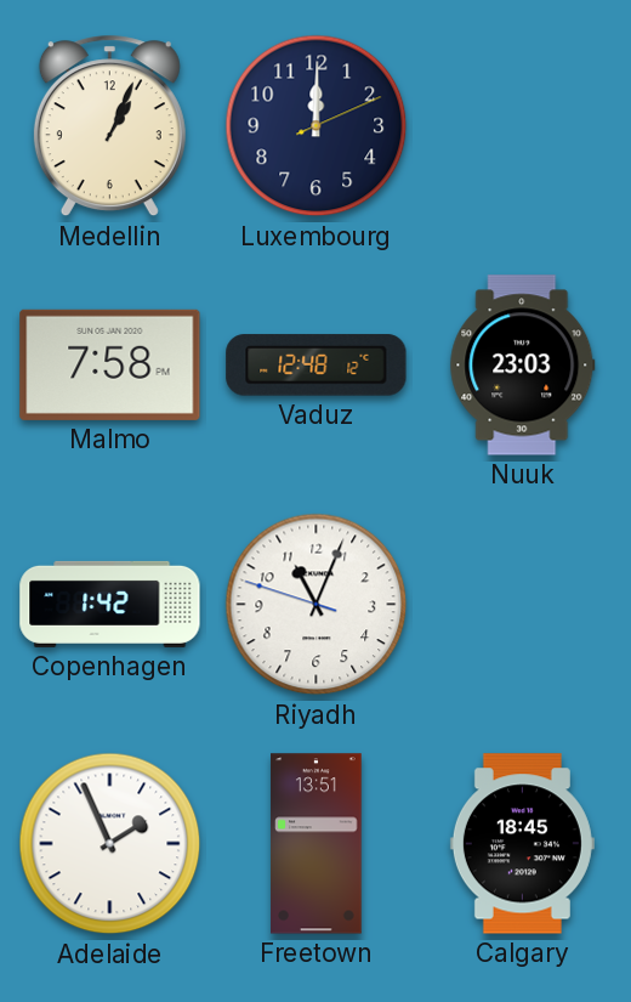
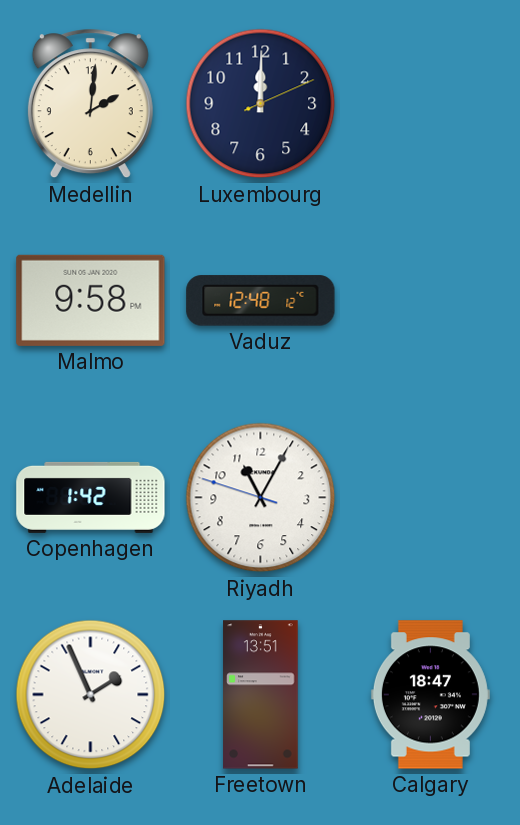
Medellin: 1:04 -> 2:01 (90, 104)
Malmo: 7:58 -> 9:58 (91, 300)
Nuuk: 23:03 -> none (523, 366)
Riyadh: 11:03 -> 11:04 (261, 498)
Calgary: 18:45 -> 18:47 (430, 695)
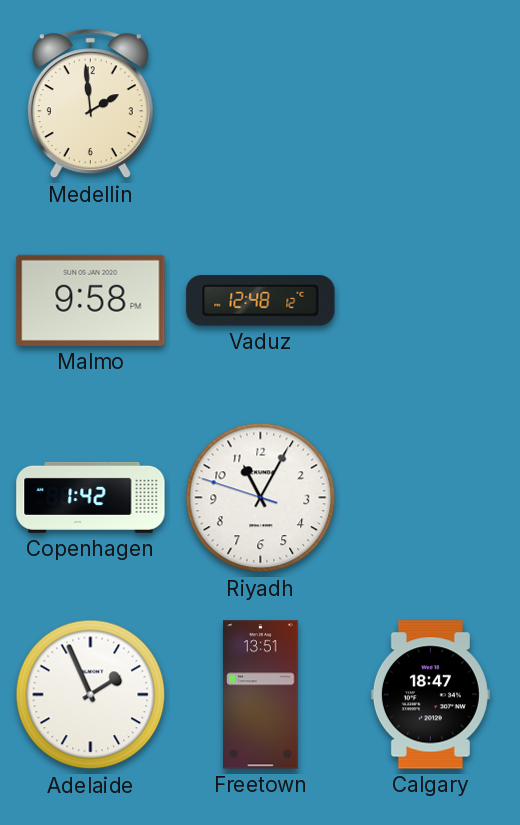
Medellin: 2:01 -> 1:59 (90, 104)
Luxembourg: 12:00 -> none (261, 104)
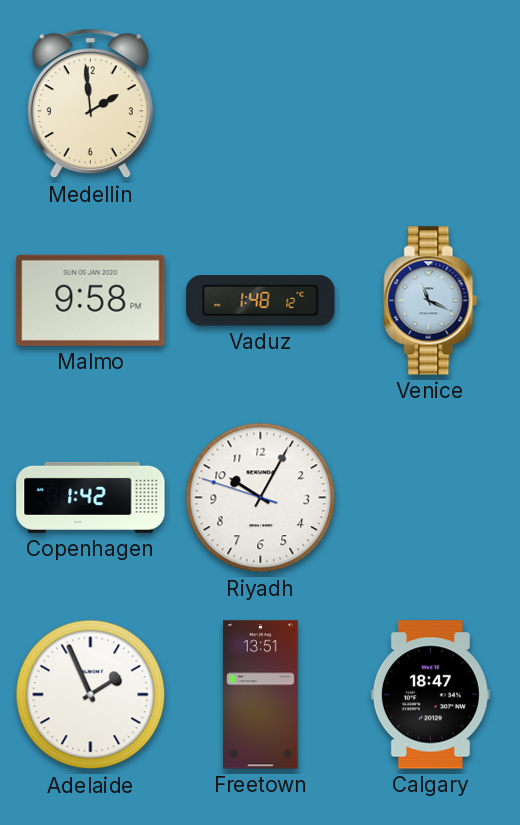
Vaduz: 12:48 -> 1:48 (261, 301)
Venice: none -> 11:19 (431, 301)
Riyadh: 11:04 -> 10:04 (261, 498)
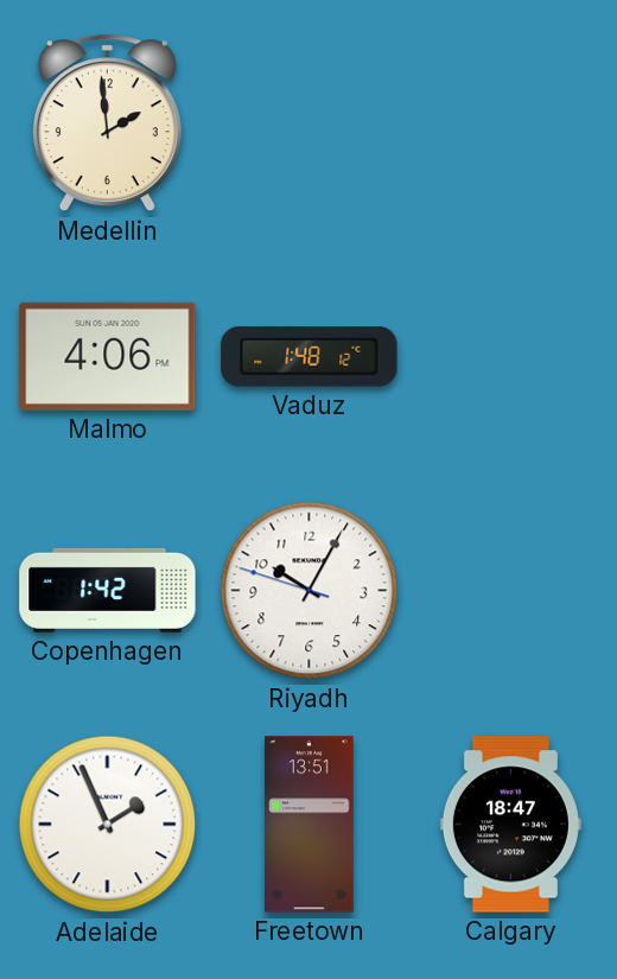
Malmo: 9:58 -> 4:06 (108, 356)
Venice: 11:19 -> none (431, 301)
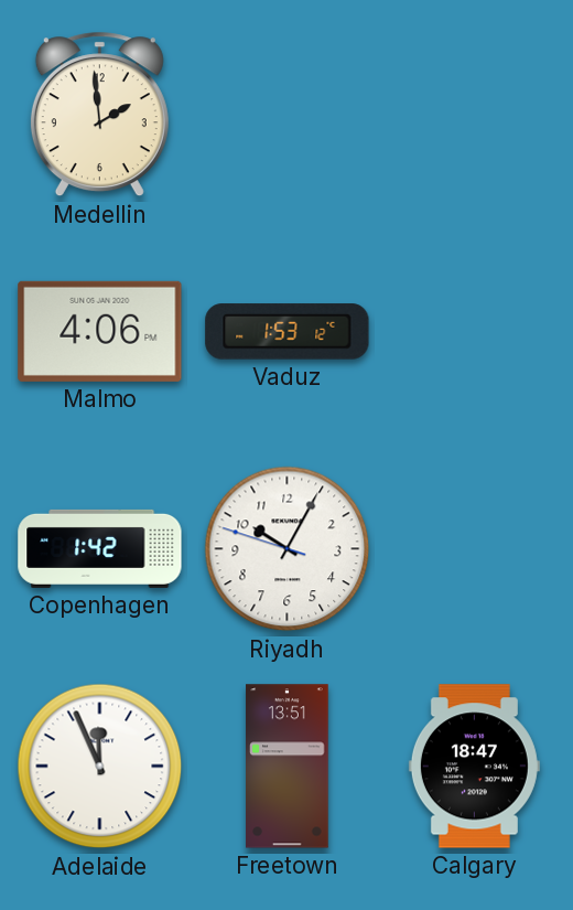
Vaduz: 1:48 -> 1:53 (288, 332)
Adelaide: 1:56 -> 11:56 (100, 767)
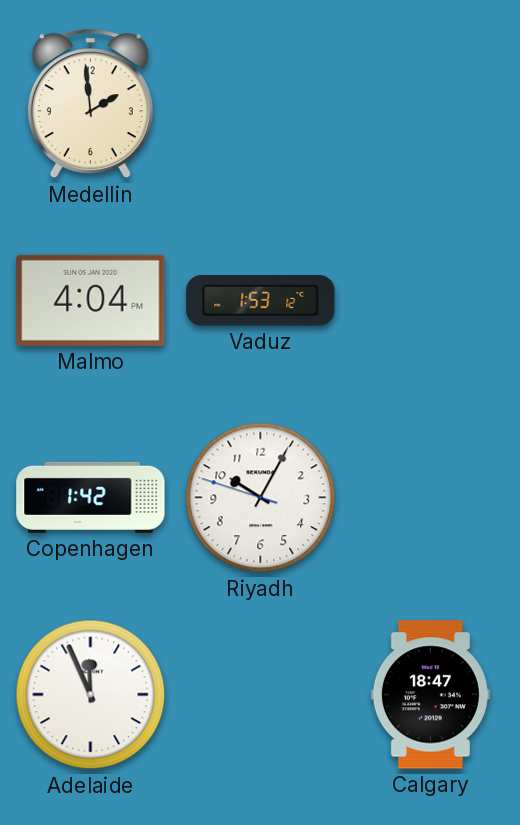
Malmo: 4:06 -> 4:04 (91, 300)
Freetown: 13:51 -> none (288, 767)
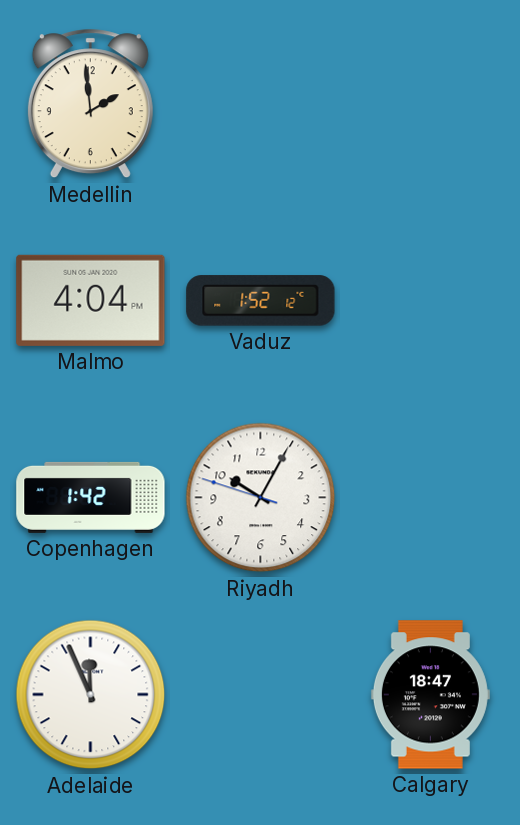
Vaduz: 1:53 -> 1:52 (261, 301)
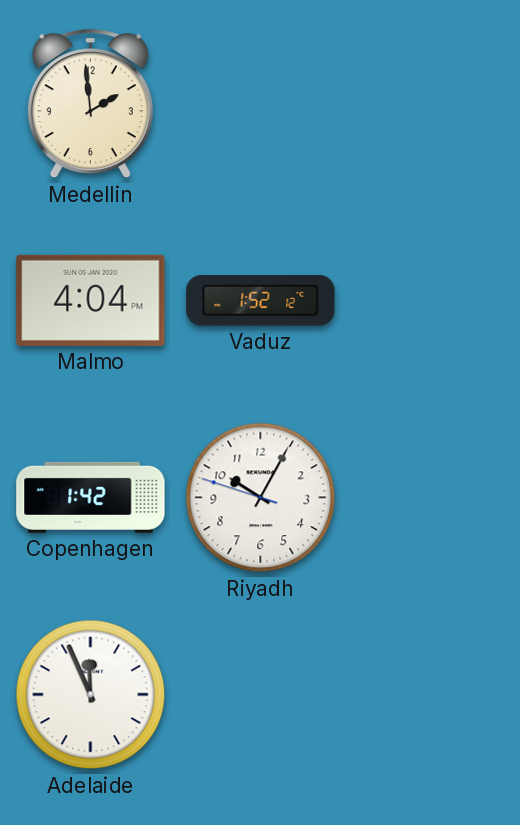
Calgary: 18:47 -> none (430, 695)
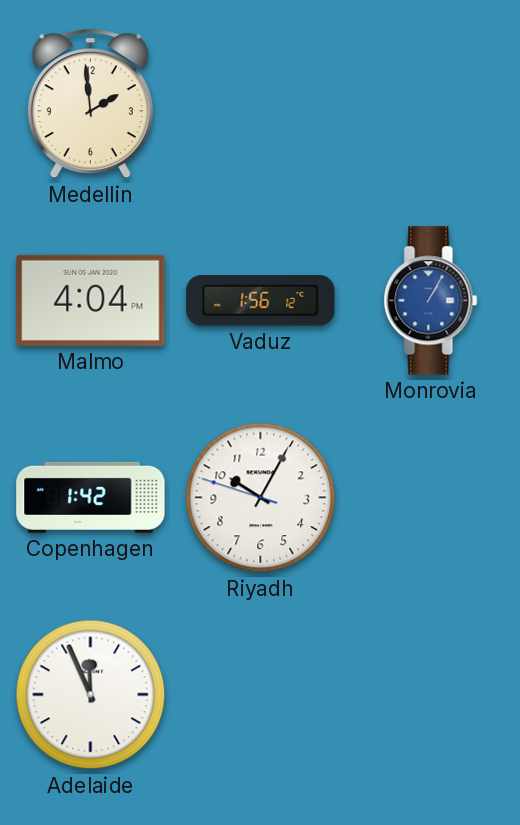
Vaduz: 1:52 -> 1:56 (261, 301)
Monrovia: none -> 1:05 (431, 301)
